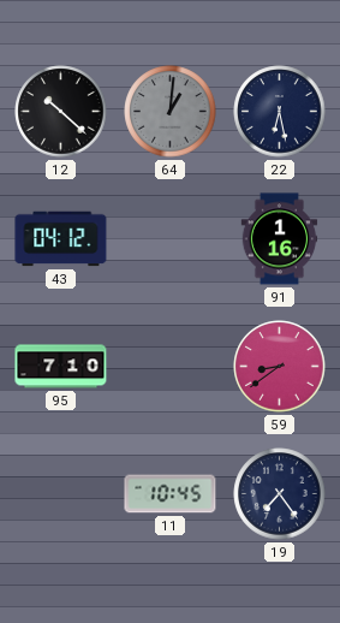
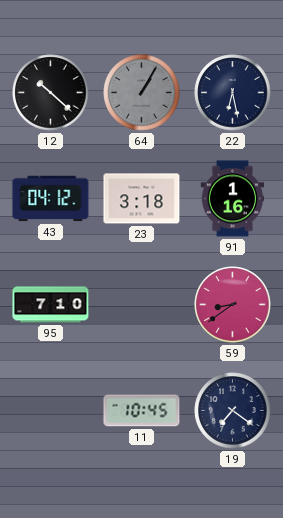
64: 1:01 -> 1:05 (142, 93)
23: none -> 3:18 (142, 199)
19: 7:24 -> 7:21 (233, 411)
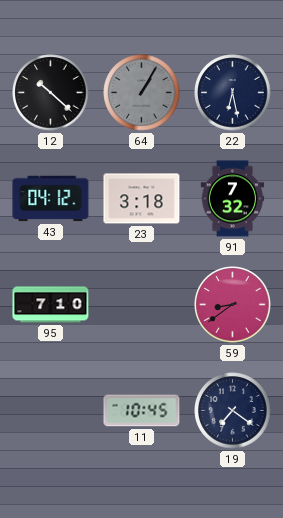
91: 1:16 -> 7:32 (233, 199)
